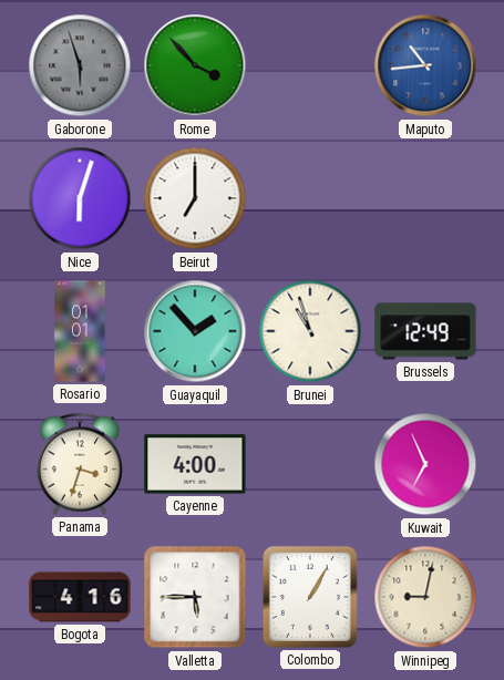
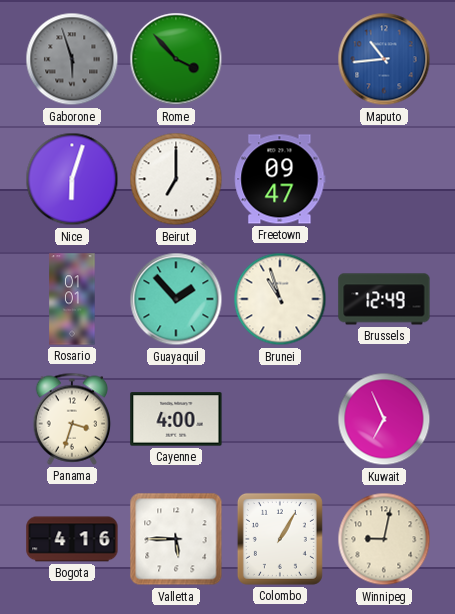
Freetown: none -> 09:47 (280, 179)
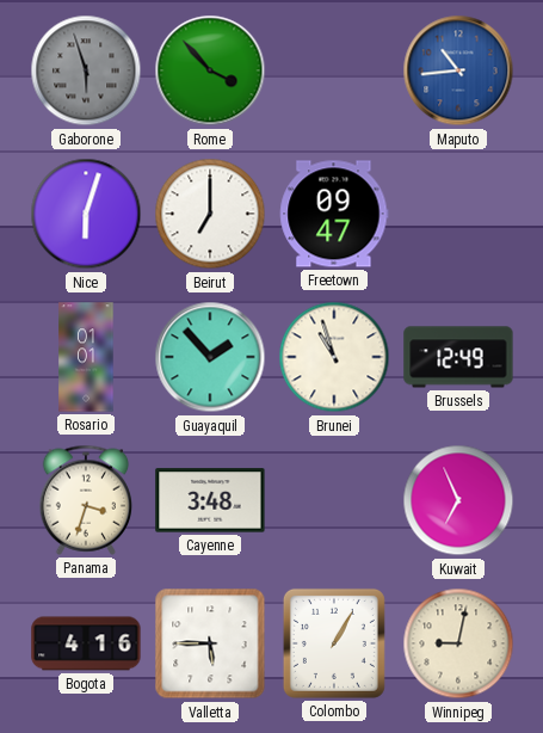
Cayenne: 4:00 -> 3:48 (210, 500)
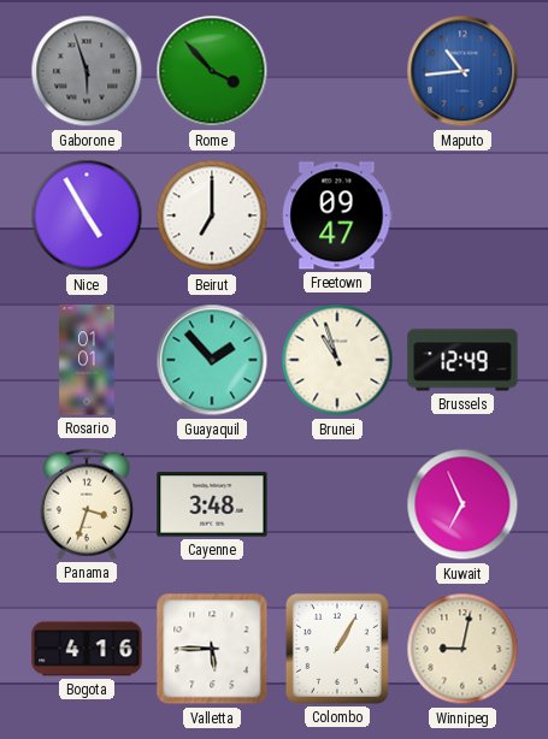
Nice: 6:03 -> 4:55 (87, 215)
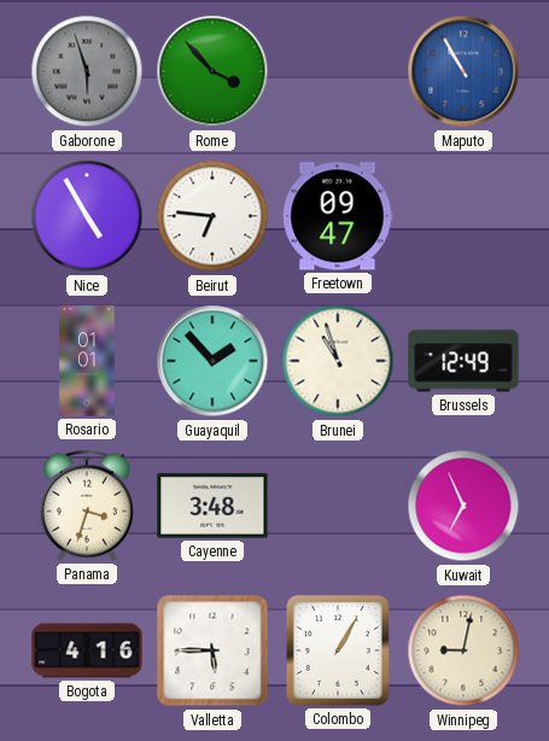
Maputo: 10:44 -> 10:55 (463, 71)
Beirut: 7:00 -> 6:46 (212, 216)
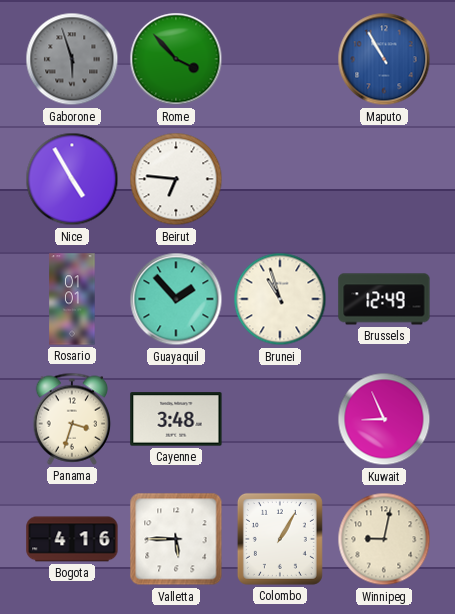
Freetown: 09:47 -> none (338, 216)
Kuwait: 6:56 -> 8:56 (384, 419)
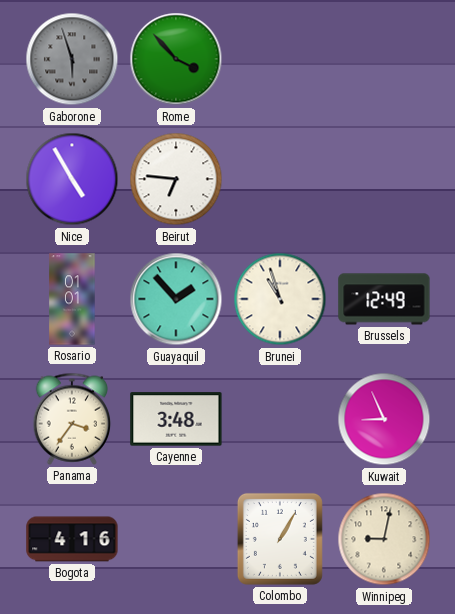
Maputo: 10:55 -> none (384, 59)
Panama: 3:33 -> 3:36 (72, 419)
Valletta: 5:45 -> none (176, 539)
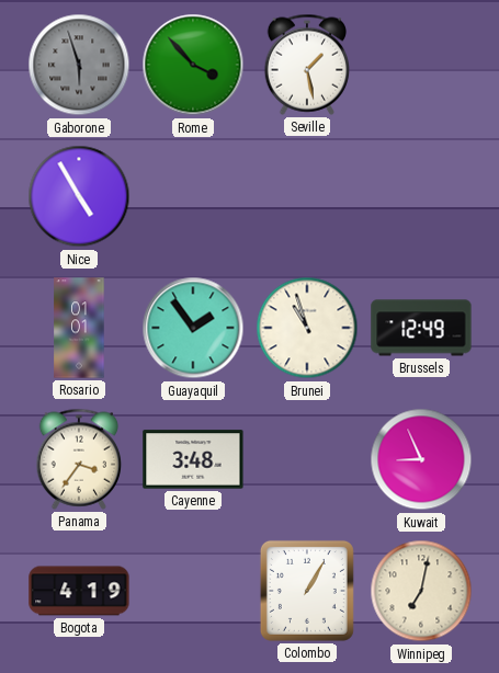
Seville: none -> 1:28 (307, 65)
Beirut: 6:46 -> none (176, 179)
Guayaquil: 1:53 -> 1:54 (193, 328)
Bogota: 4:16 -> 4:19 (79, 591)
Winnipeg: 9:02 -> 7:02 (421, 591)
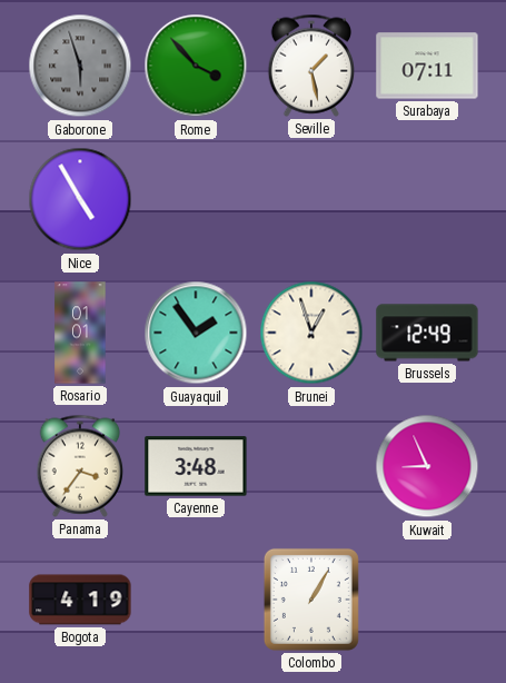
Surabaya: none -> 07:11 (427, 66)
Brunei: 10:57 -> 12:57 (311, 333)
Winnipeg: 7:02 -> none (421, 591)
